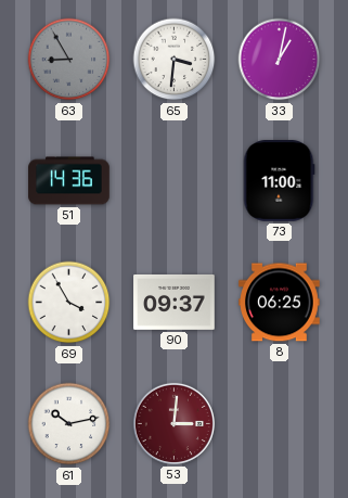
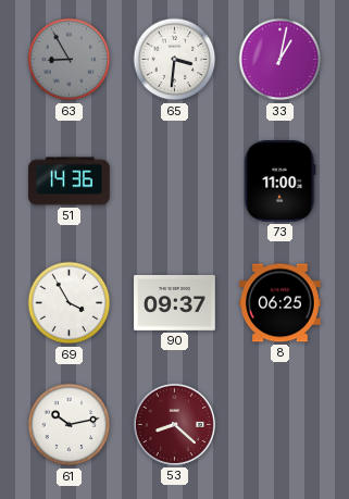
53: 3:01 -> 8:22 (174, 424)
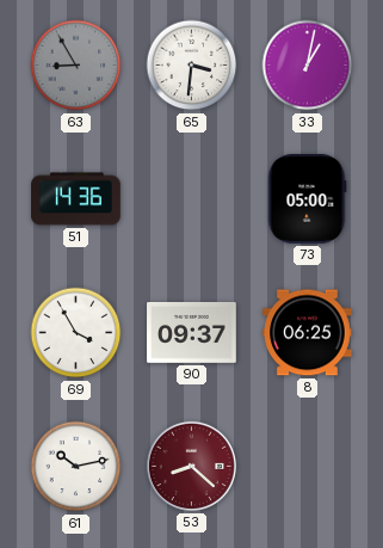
73: 11:00 -> 05:00 (308, 199)
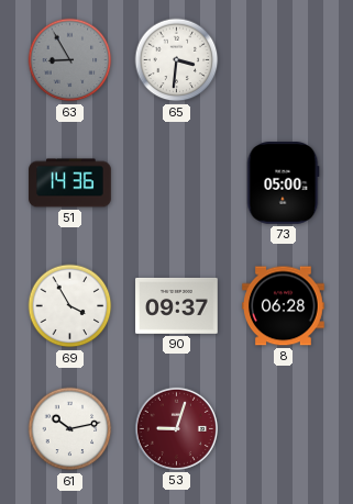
33: 1:02 -> none (308, 66)
8: 06:25 -> 06:28 (284, 306)
53: 8:22 -> 9:03 (176, 428)
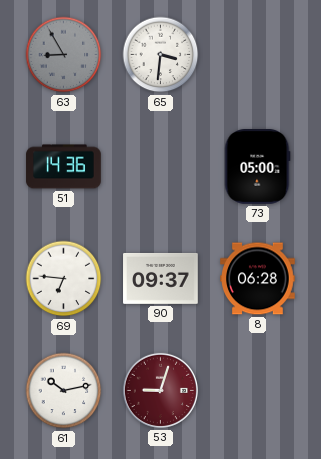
69: 3:55 -> 6:46 (64, 279)
